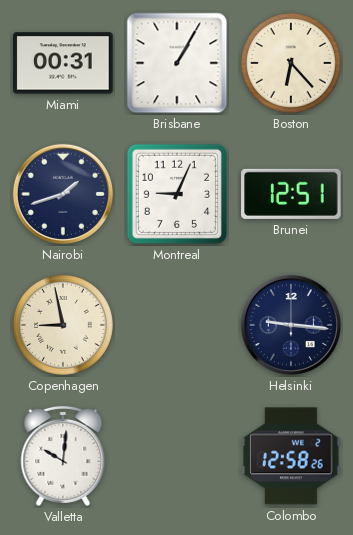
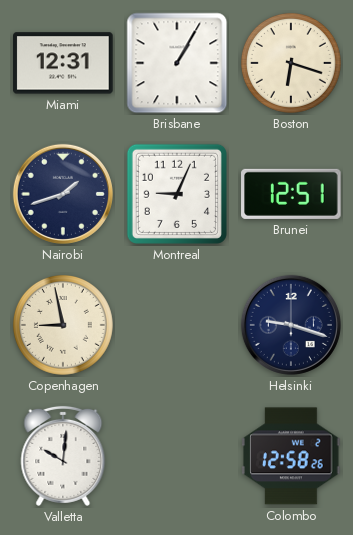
Miami: 00:31 -> 12:31 (63, 63)
Boston: 6:23 -> 6:18 (291, 63)
Helsinki: 9:16 -> 9:18 (291, 325)
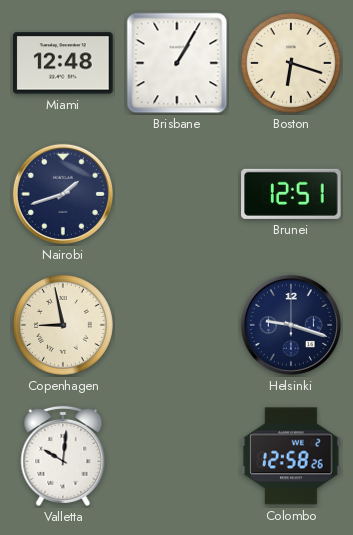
Miami: 12:31 -> 12:48 (63, 63)
Montreal: 9:04 -> none (177, 194)
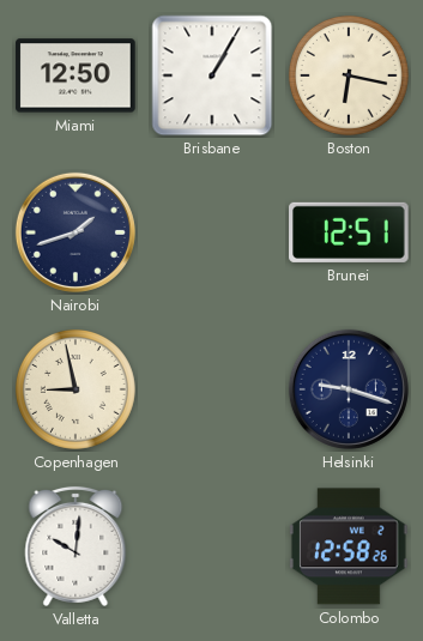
Miami: 12:48 -> 12:50 (75, 75)
Boston: 6:18 -> 6:17 (349, 75)
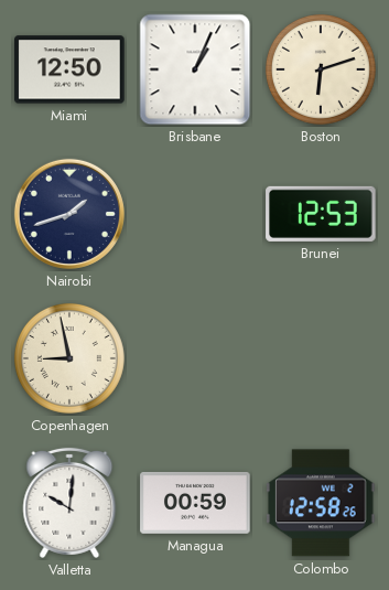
Brisbane: 1:05 -> 1:04 (195, 69)
Boston: 6:17 -> 6:12 (321, 69)
Brunei: 12:51 -> 12:53 (321, 214)
Helsinki: 9:18 -> none (349, 389)
Managua: none -> 00:59 (195, 503)
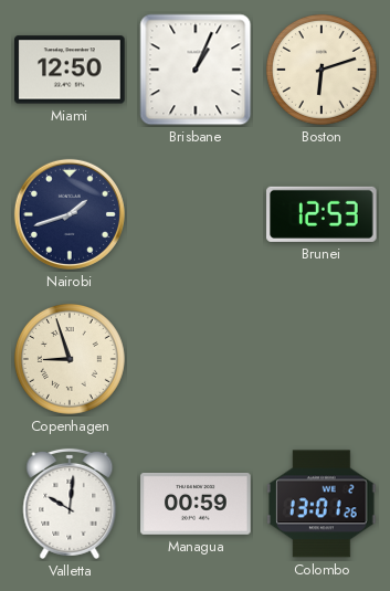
Copenhagen: 8:58 -> 8:57 (70, 359)
Colombo: 12:58 -> 13:01 (322, 504)
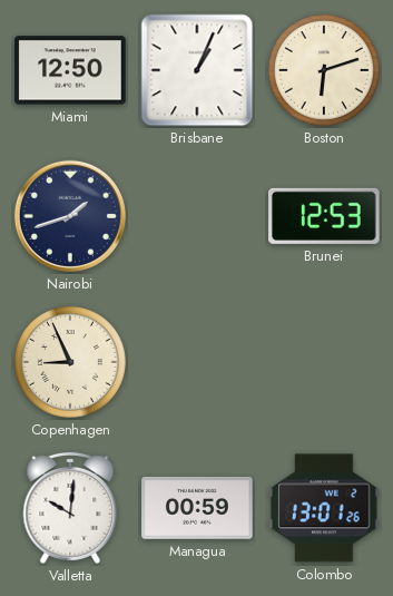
Copenhagen: 8:57 -> 8:56 (70, 362)
